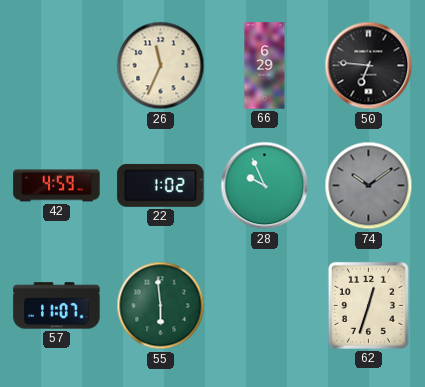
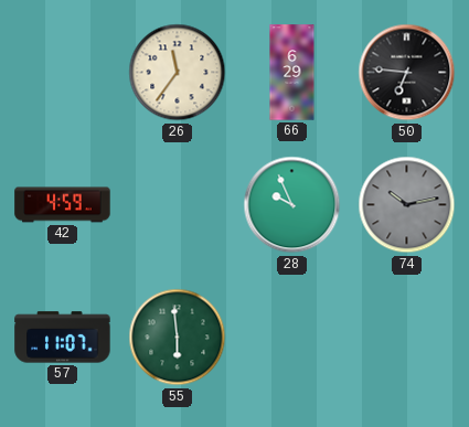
26: 11:34 -> 11:36 (178, 73)
22: 1:02 -> none (161, 185)
74: 10:09 -> 10:13 (407, 205)
62: 12:33 -> none (368, 305)
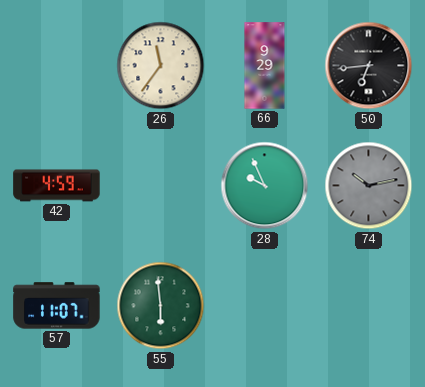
66: 6:29 -> 9:29 (265, 66)
50: 6:46 -> 6:44 (369, 66)
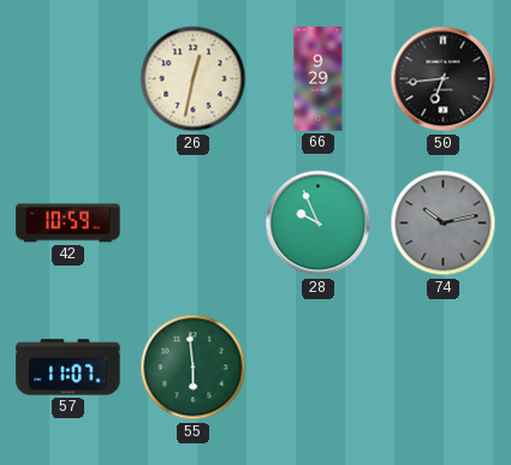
26: 11:36 -> 12:32 (194, 79)
42: 4:59 -> 10:59 (69, 223)
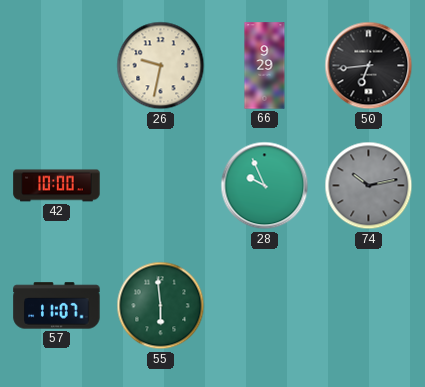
26: 12:32 -> 9:32 (161, 66)
42: 10:59 -> 10:00 (57, 186)
